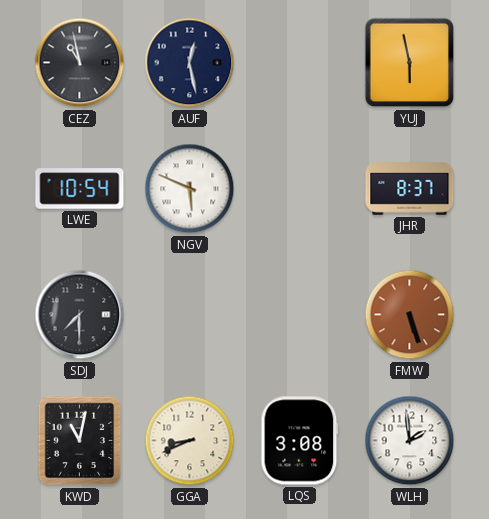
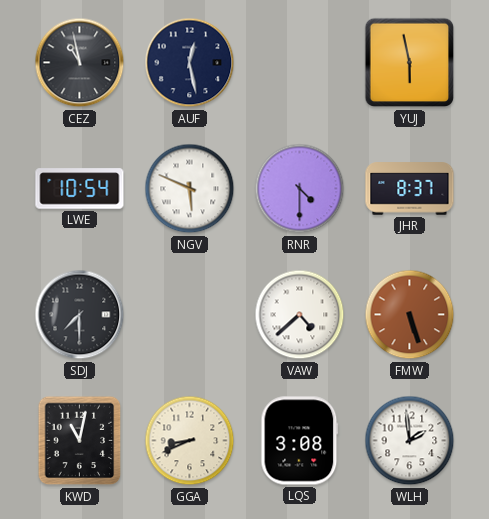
RNR: none -> 4:30 (300, 189)
VAW: none -> 4:38 (300, 315)
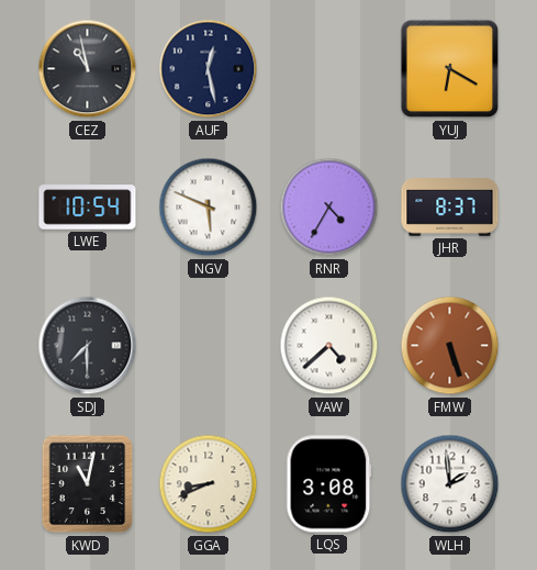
YUJ: 5:58 -> 6:20 (450, 69)
RNR: 4:30 -> 4:35 (329, 208)
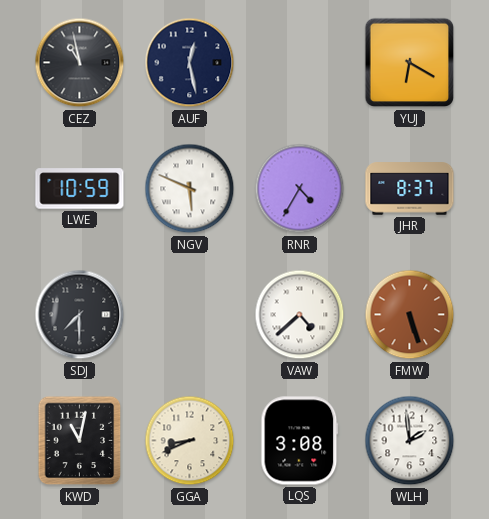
LWE: 10:54 -> 10:59 (80, 189)
